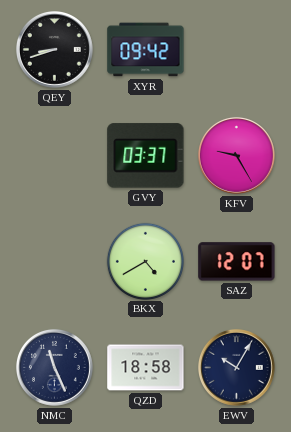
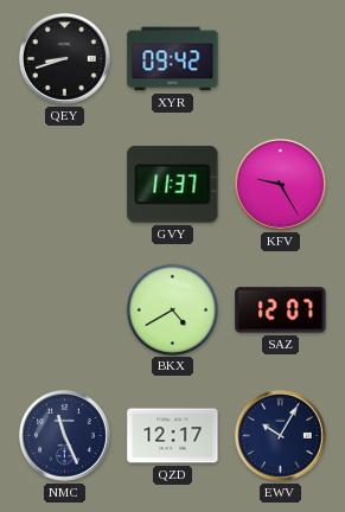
GVY: 03:37 -> 11:37 (173, 185)
QZD: 18:58 -> 12:17 (173, 436)
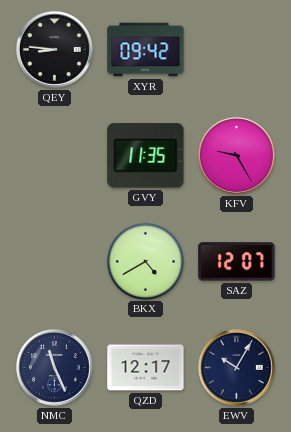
QEY: 8:42 -> 8:46 (55, 50)
GVY: 11:37 -> 11:35 (146, 156)
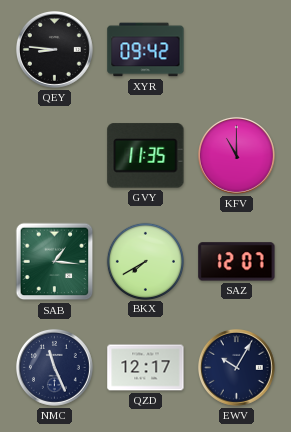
KFV: 9:25 -> 11:00 (237, 156)
SAB: none -> 1:16 (55, 262)
BKX: 4:40 -> 7:40 (145, 261)
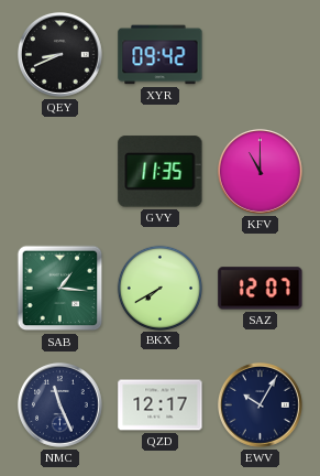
QEY: 8:46 -> 8:41 (60, 55)
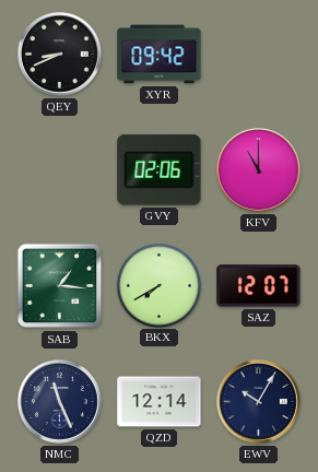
GVY: 11:35 -> 02:06 (160, 170)
QZD: 12:17 -> 12:14 (160, 402)
